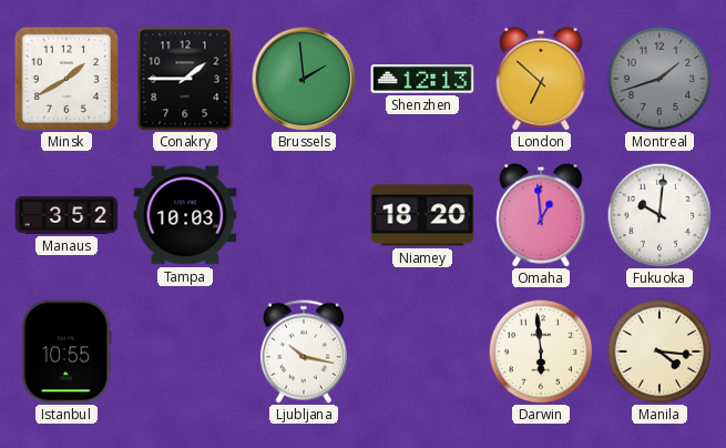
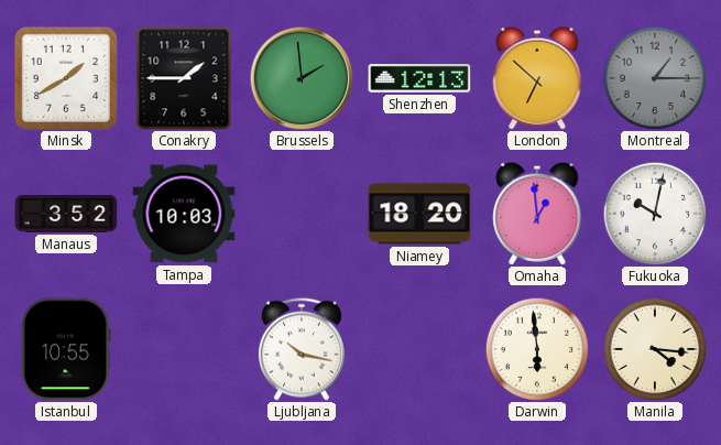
Montreal: 1:42 -> 1:15 (655, 78)
Fukuoka: 10:01 -> 10:02 (655, 214)
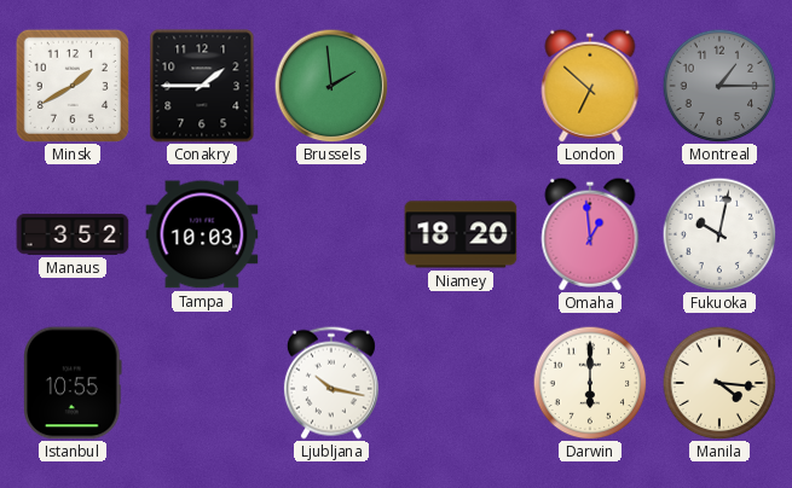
Shenzhen: 12:13 -> none (419, 78)
Darwin: 5:59 -> 6:00 (590, 383)
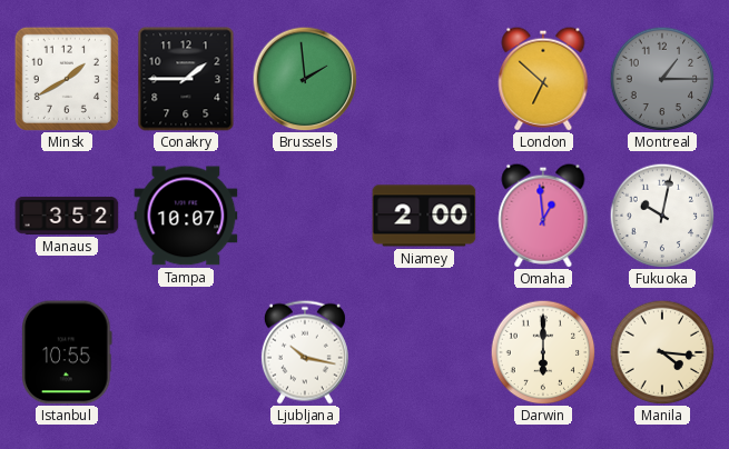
Tampa: 10:03 -> 10:07 (186, 216)
Niamey: 18:20 -> 2:00 (424, 216)
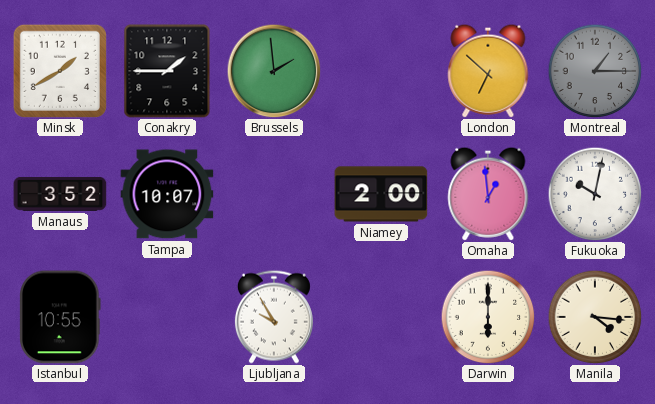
Ljubljana: 10:17 -> 9:55 (274, 317)
